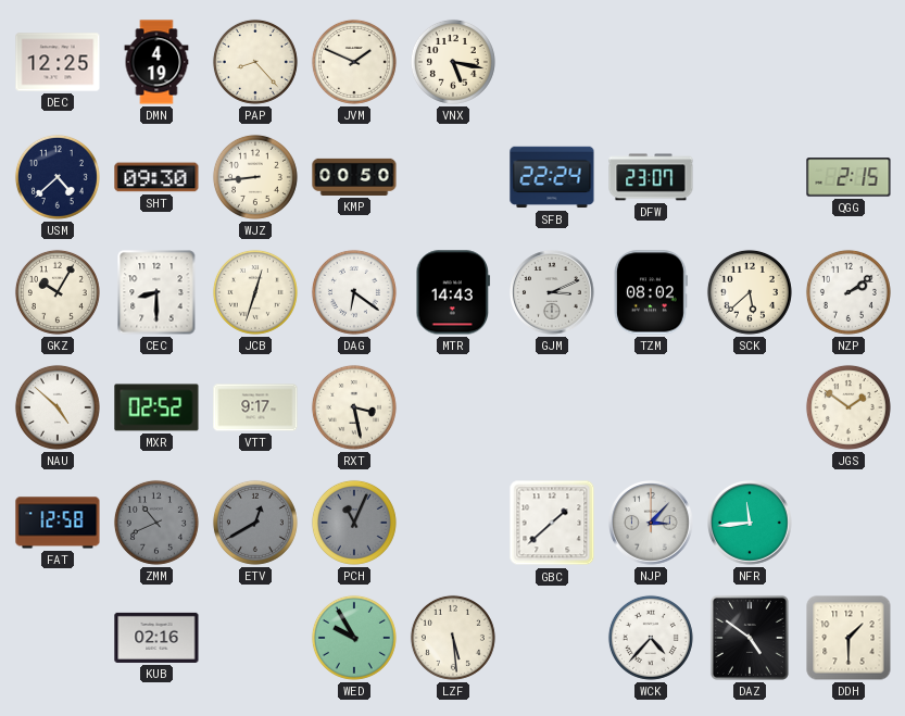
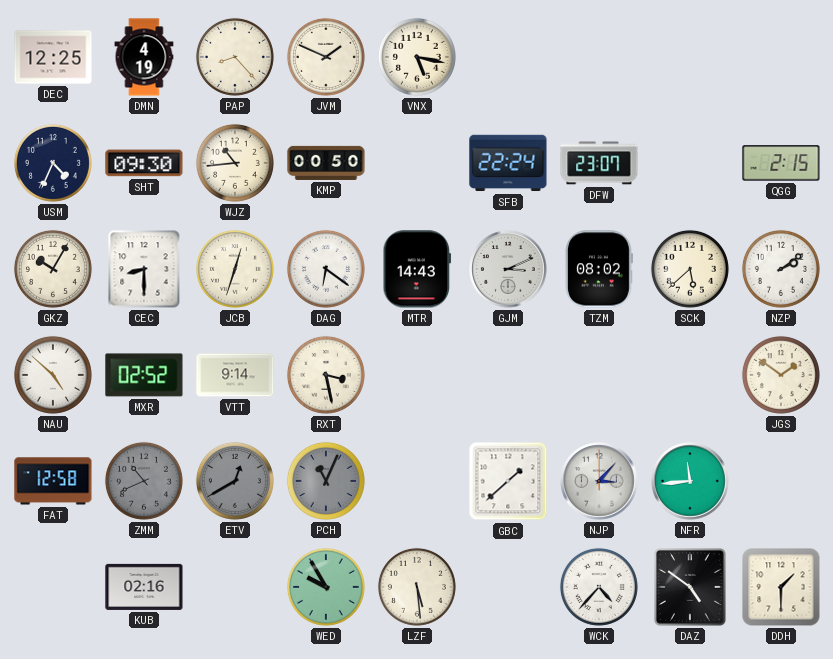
USM: 4:38 -> 4:34 (53, 163)
WJZ: 8:44 -> 10:44 (235, 163)
VTT: 9:17 -> 9:14 (235, 375)
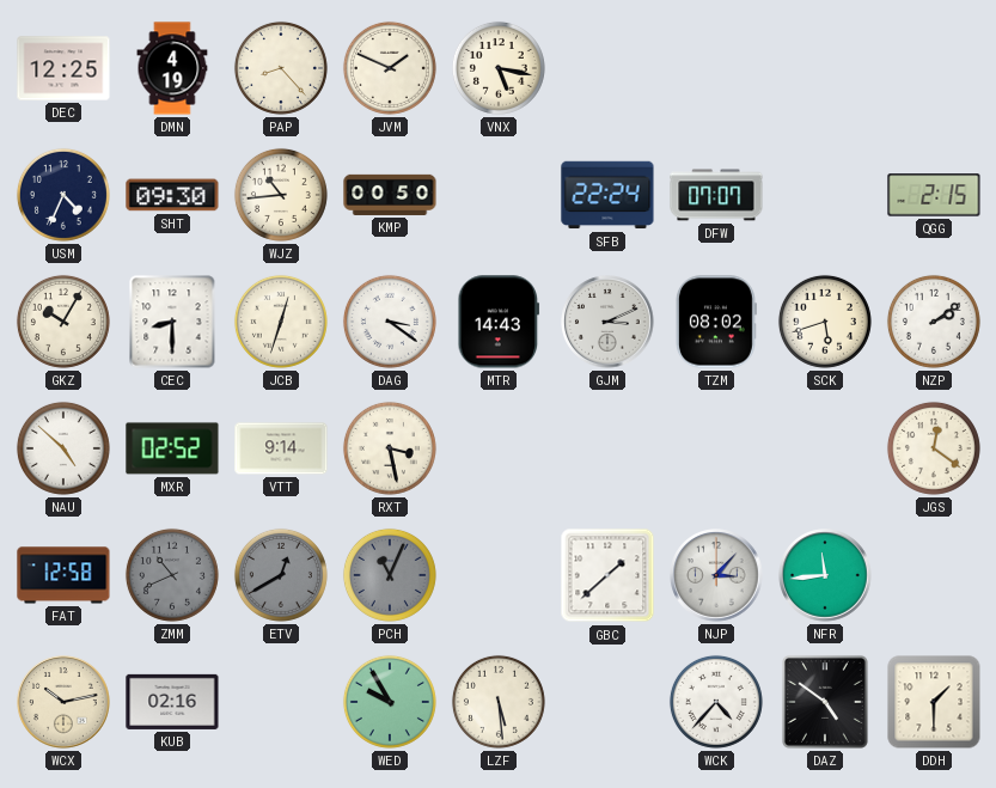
DFW: 23:07 -> 07:07 (716, 195)
DAG: 6:21 -> 3:21 (390, 322)
SCK: 5:38 -> 5:42 (825, 322)
JGS: 1:51 -> 12:21 (934, 448)
WCX: none -> 10:13 (63, 702)
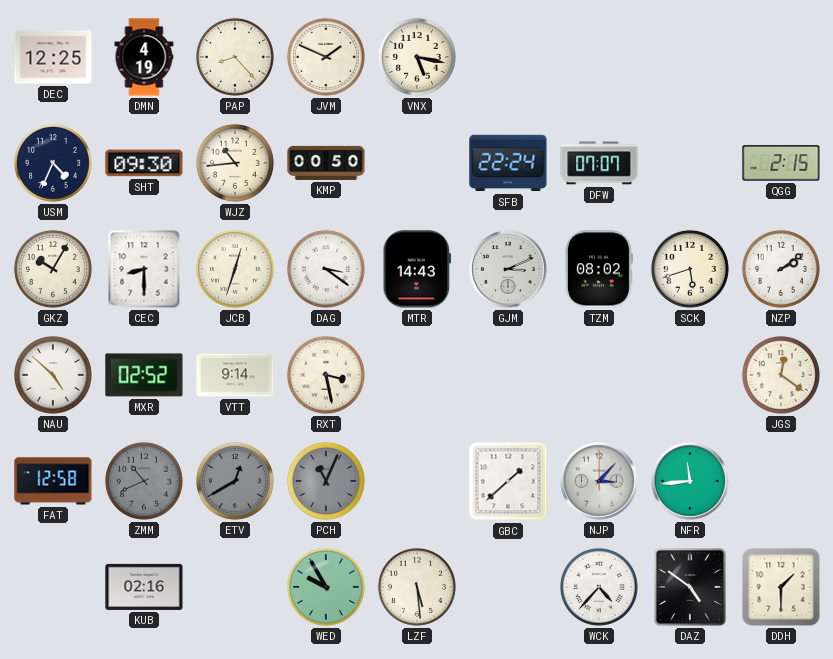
WCX: 10:13 -> none (63, 702)
